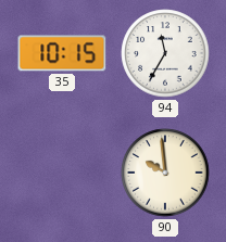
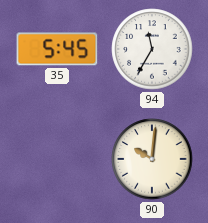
35: 10:15 -> 5:45 (57, 49)
90: 9:59 -> 10:01 (152, 159)
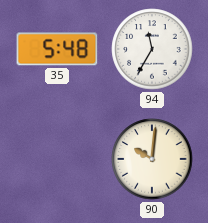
35: 5:45 -> 5:48 (57, 49)
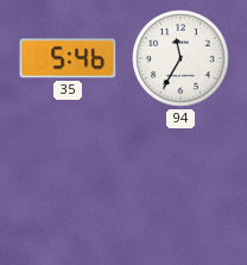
35: 5:48 -> 5:46 (68, 58)
90: 10:01 -> none (152, 159)
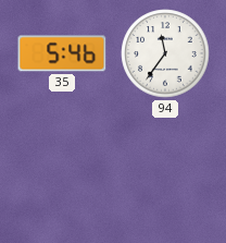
94: 11:35 -> 11:36 (165, 53)
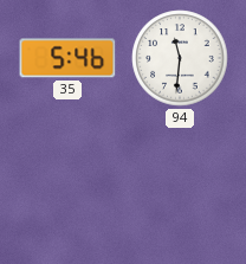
94: 11:36 -> 11:31 (180, 58)
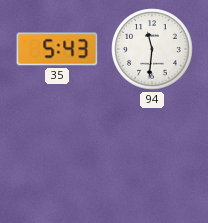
35: 5:46 -> 5:43 (57, 49)
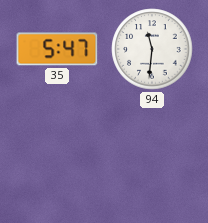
35: 5:43 -> 5:47 (57, 49)
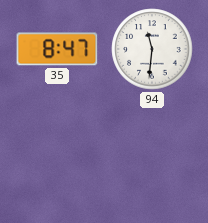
35: 5:47 -> 8:47 (57, 49)
